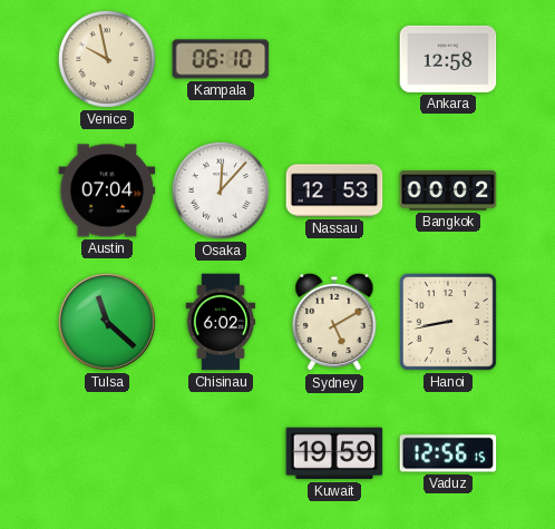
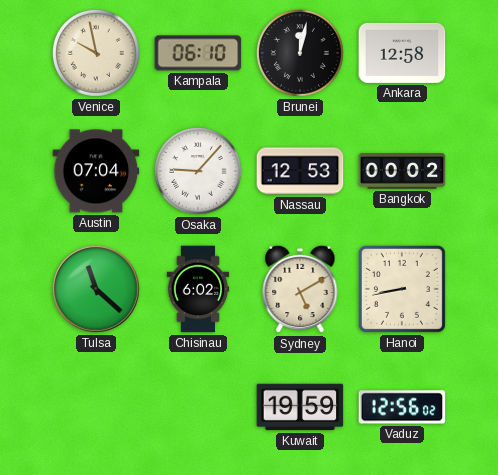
Brunei: none -> 12:02 (300, 53)
Osaka: 12:07 -> 9:07 (198, 171)
Vaduz: 12:56:15 -> 12:56:02 (402, 407)
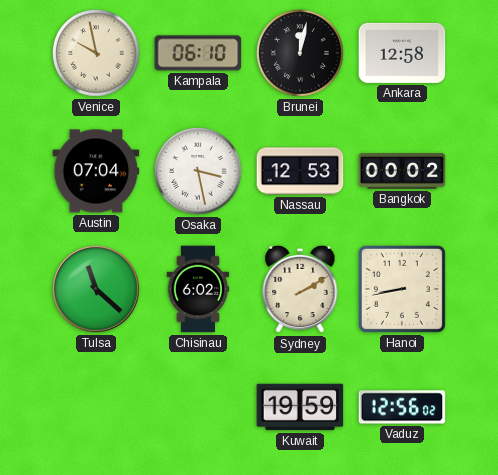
Osaka: 9:07 -> 3:28 (198, 171)
Sydney: 5:10 -> 2:10 (300, 289)
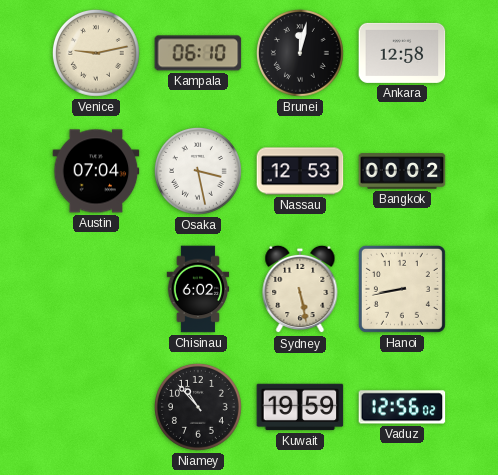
Venice: 9:58 -> 9:13 (96, 53)
Tulsa: 11:22 -> none (97, 290)
Sydney: 2:10 -> 5:28 (300, 289)
Niamey: none -> 10:53 (198, 407)
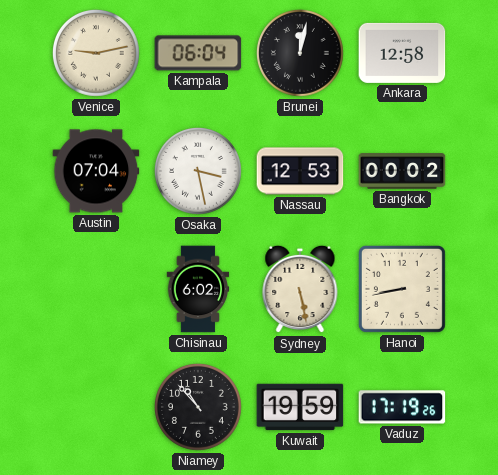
Kampala: 06:10 -> 06:04 (198, 53)
Vaduz: 12:56 -> 17:19 (402, 407)
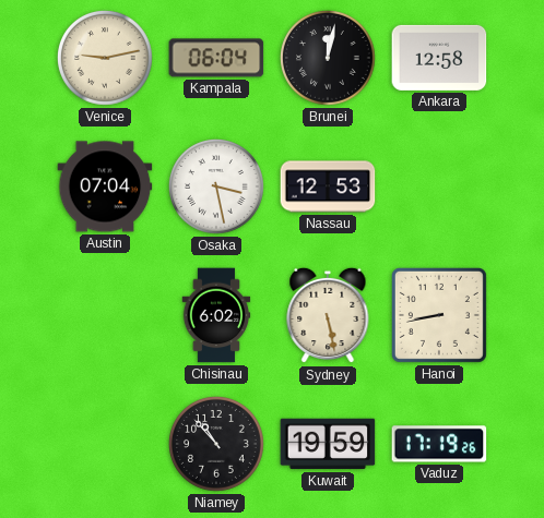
Bangkok: 00:02 -> none (402, 171)
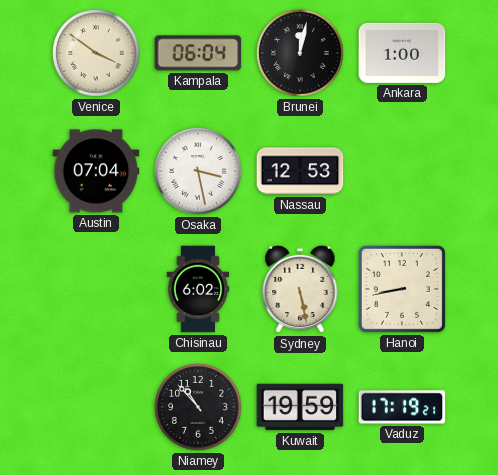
Venice: 9:13 -> 3:51 (96, 53)
Ankara: 12:58 -> 1:00 (402, 53)
Vaduz: 17:19:26 -> 17:19:21 (402, 407)
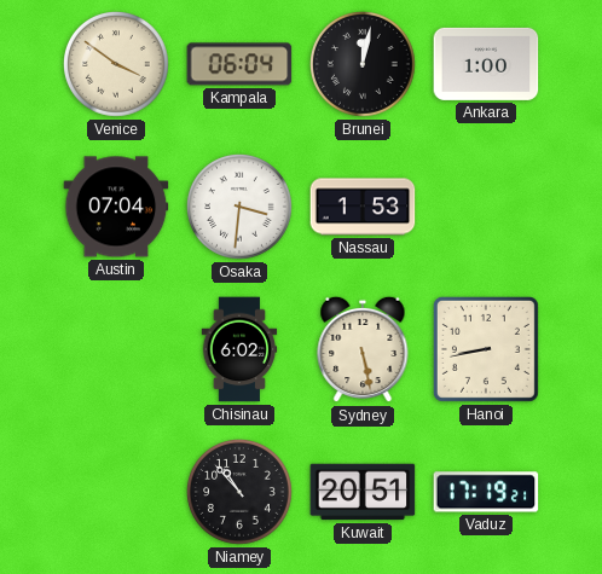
Osaka: 3:28 -> 3:31 (239, 207)
Nassau: 12:53 -> 1:53 (363, 207)
Kuwait: 19:59 -> 20:51 (363, 492)
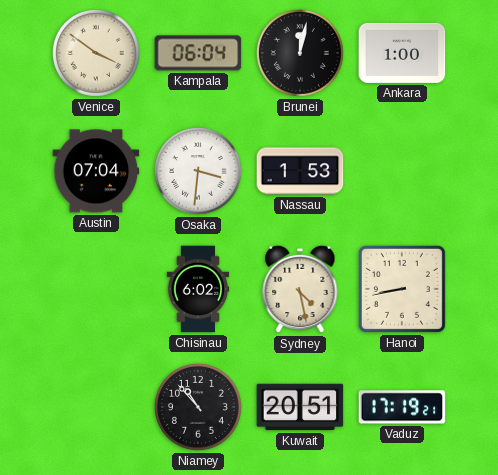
Sydney: 5:28 -> 4:28 (300, 289)
